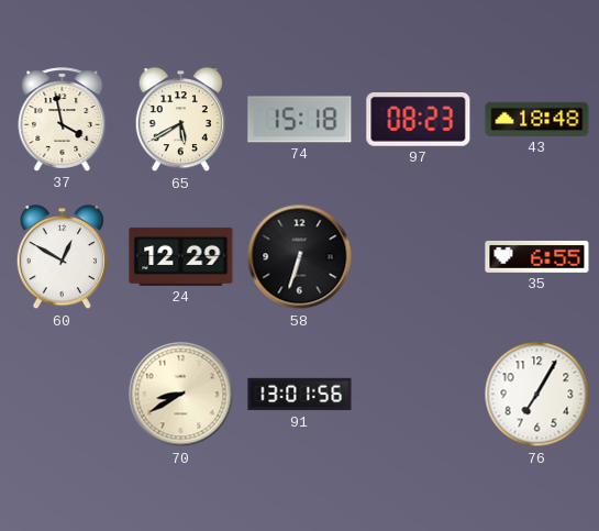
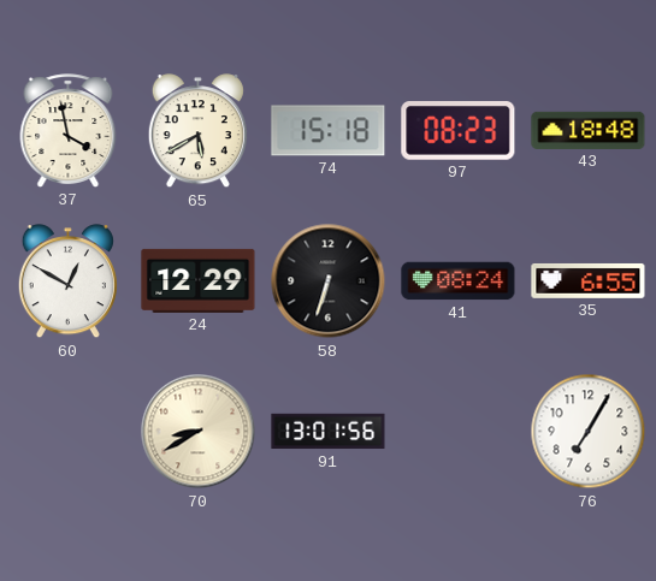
41: none -> 08:24 (459, 281)
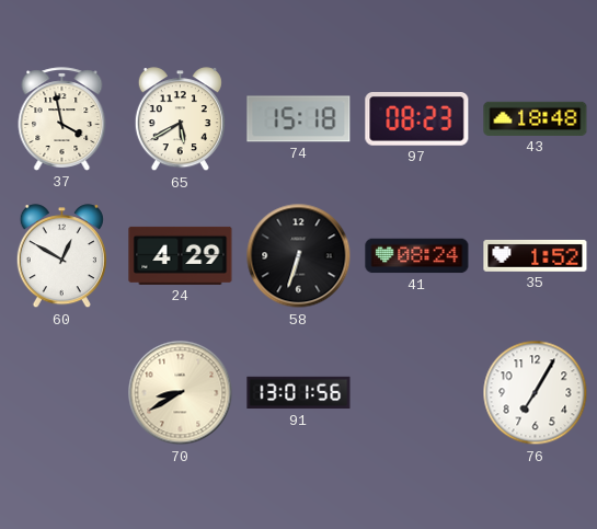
24: 12:29 -> 4:29 (181, 255)
35: 6:55 -> 1:52 (536, 256)
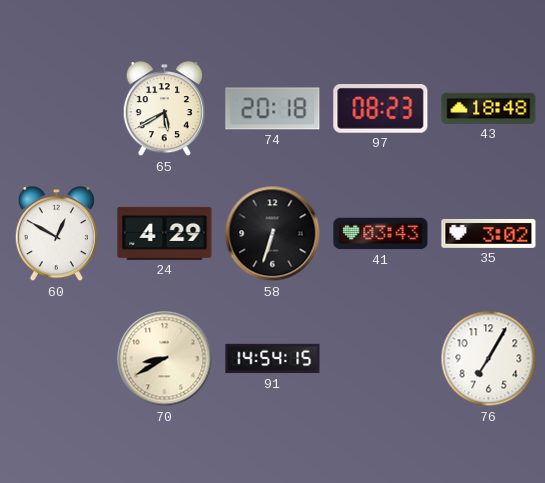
37: 3:58 -> none (62, 119)
74: 15:18 -> 20:18 (273, 109)
41: 08:24 -> 03:43 (381, 234)
35: 1:52 -> 3:02 (489, 234)
91: 13:01 -> 14:54 (273, 359)
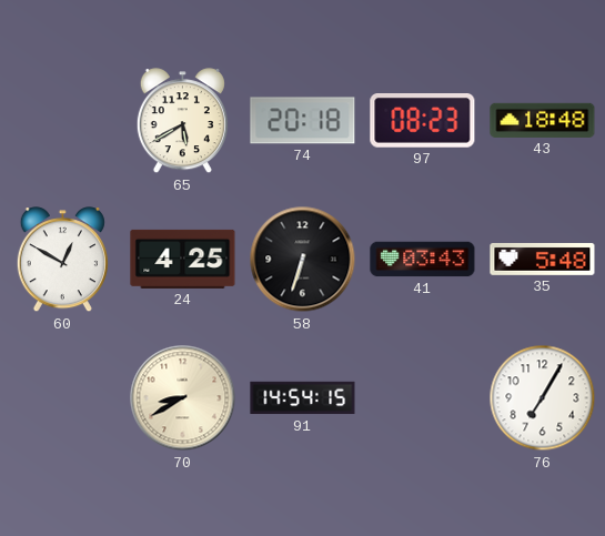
24: 4:29 -> 4:25 (183, 259)
35: 3:02 -> 5:48 (543, 260)
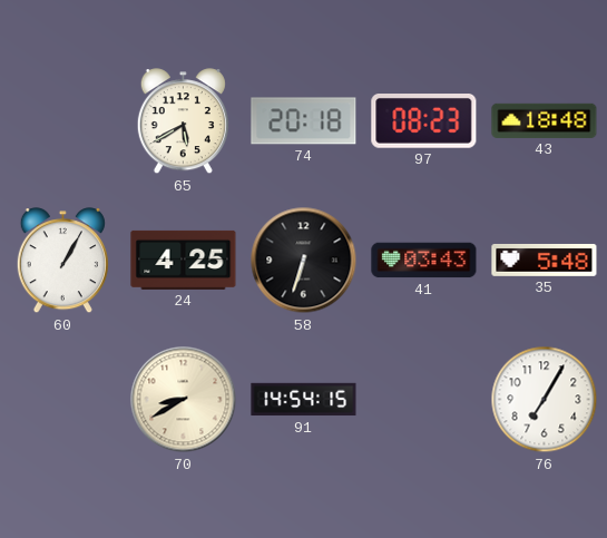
60: 12:50 -> 1:05 (62, 261)
